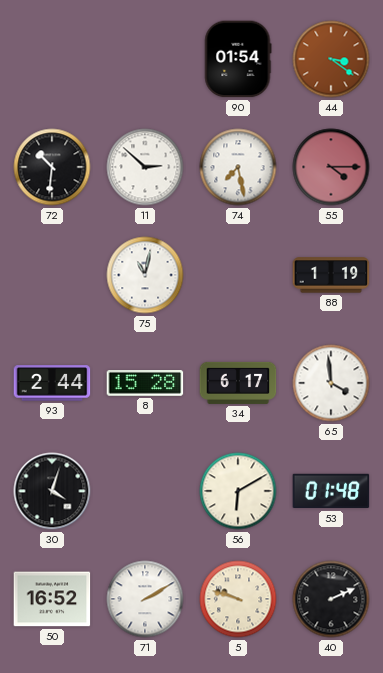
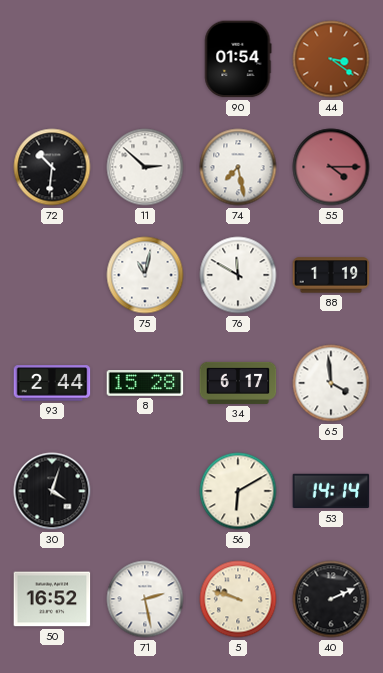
76: none -> 11:50 (238, 275)
53: 01:48 -> 14:14 (331, 491)
71: 2:10 -> 2:28 (145, 599)
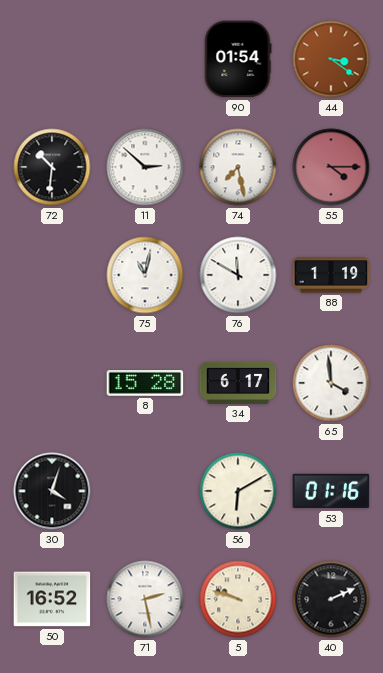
93: 2:44 -> none (52, 383)
53: 14:14 -> 01:16 (331, 491)
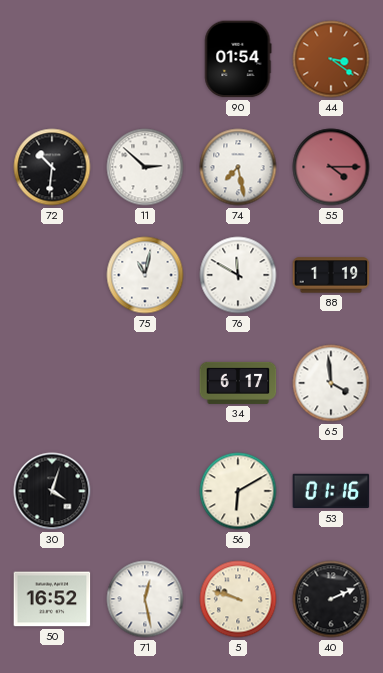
8: 15:28 -> none (145, 384)
71: 2:28 -> 12:28 (145, 599)
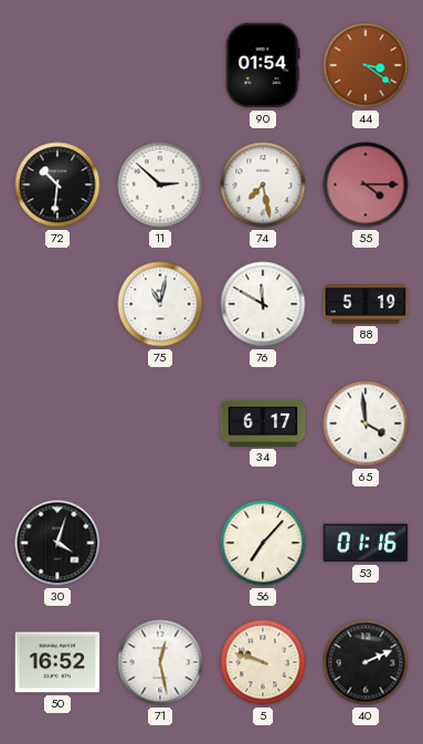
88: 1:19 -> 5:19 (366, 304)
56: 6:10 -> 7:07 (263, 543)
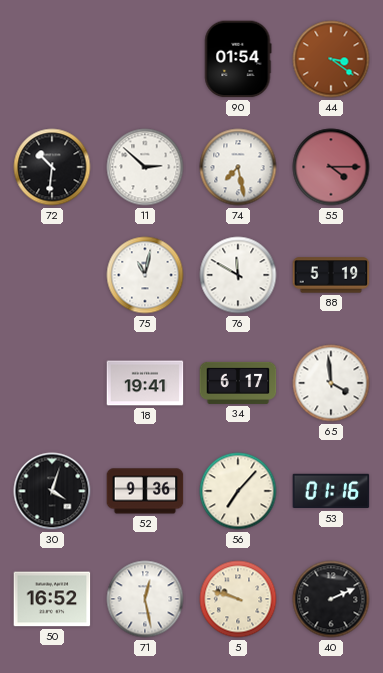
18: none -> 19:41 (145, 383)
52: none -> 9:36 (145, 491)
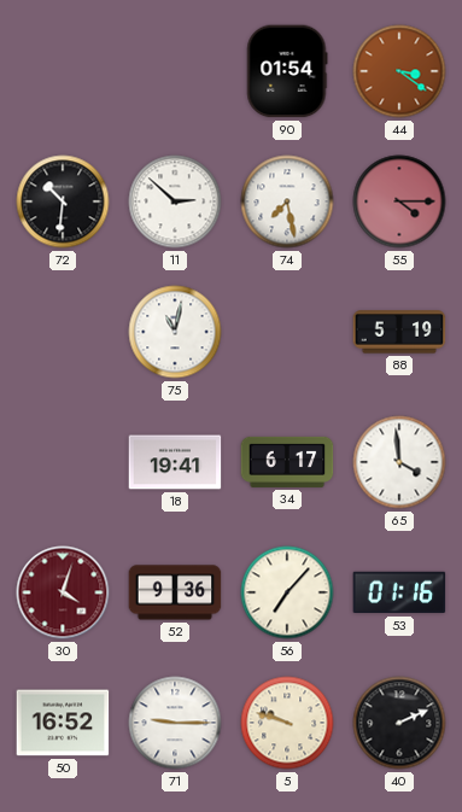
76: 11:50 -> none (238, 275)
30 dial: black -> burgundy (63, 592)
71: 12:28 -> 9:15 (175, 723)
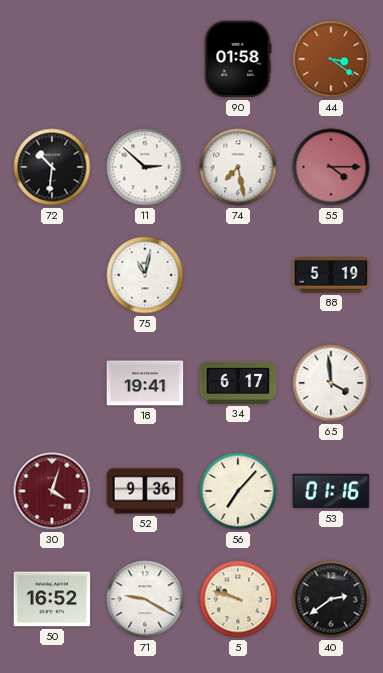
90: 01:54 -> 01:58 (238, 59)
71: 9:15 -> 9:20 (145, 599)
40: 2:11 -> 2:39 (331, 599)
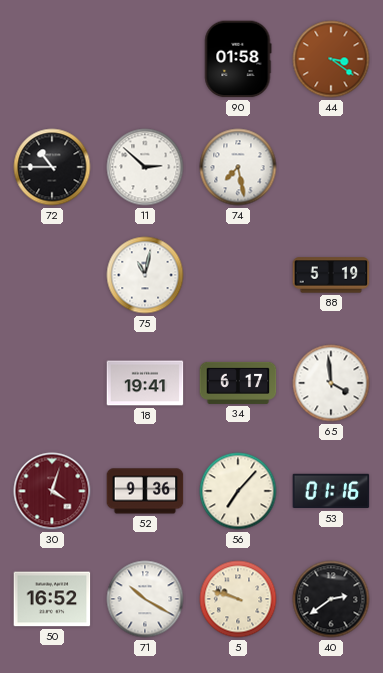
72: 10:31 -> 10:45 (52, 167)
55: 4:15 -> none (331, 167)
71: 9:20 -> 10:20 (145, 599)
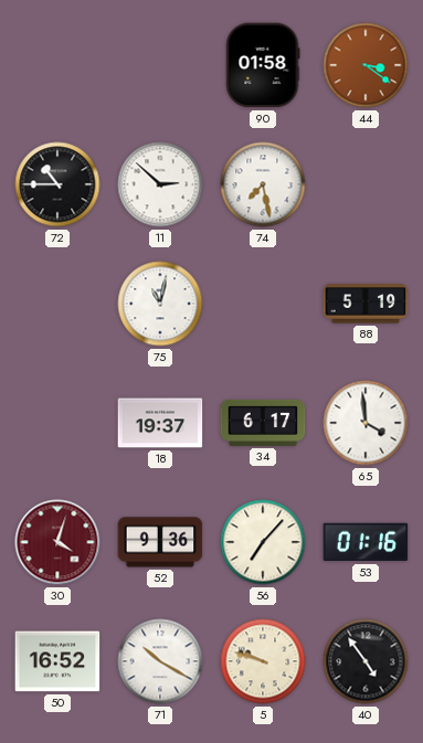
18: 19:41 -> 19:37 (160, 423)
40: 2:39 -> 4:54 (366, 661)
